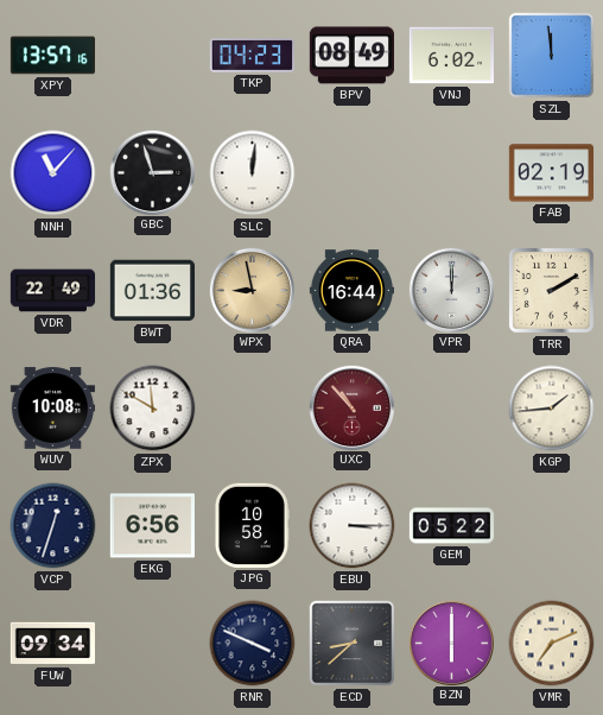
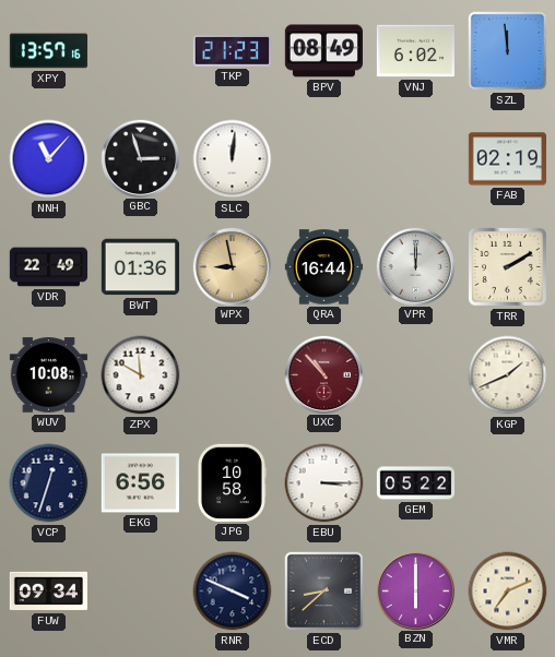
TKP: 04:23 -> 21:23 (232, 51)
KGP: 1:44 -> 1:41 (508, 375)
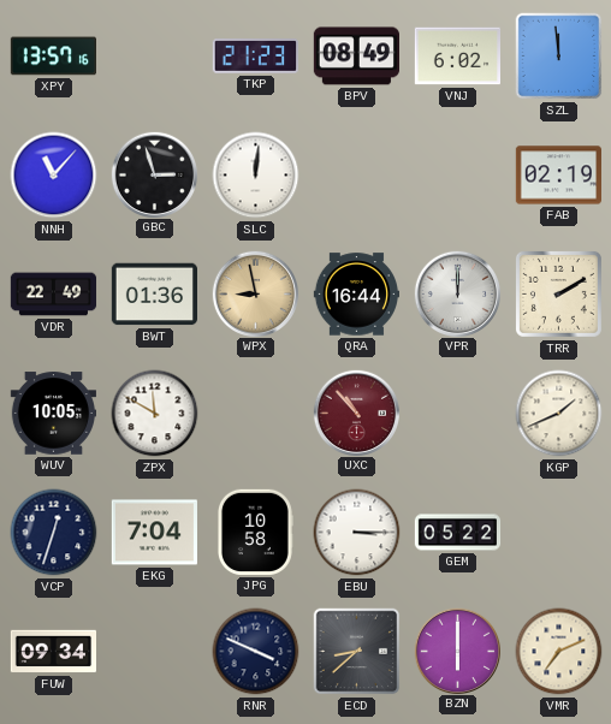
WUV: 10:08 -> 10:05 (53, 414)
EKG: 6:56 -> 7:04 (154, 533)
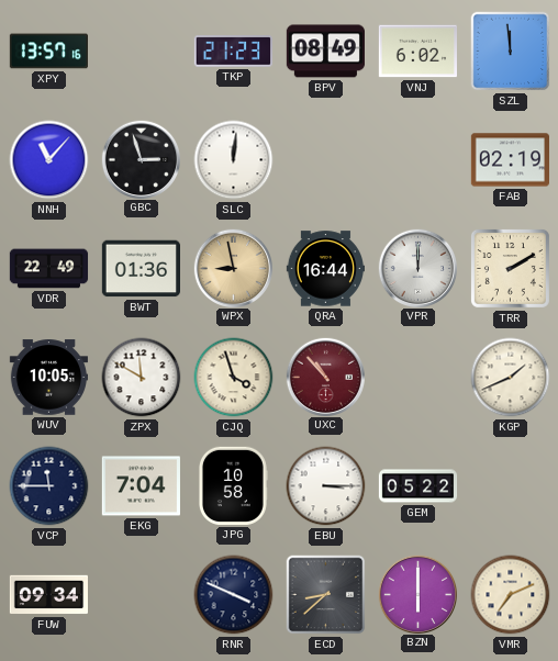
CJQ: none -> 3:57 (234, 378)
VCP: 12:33 -> 11:45 (49, 486)
